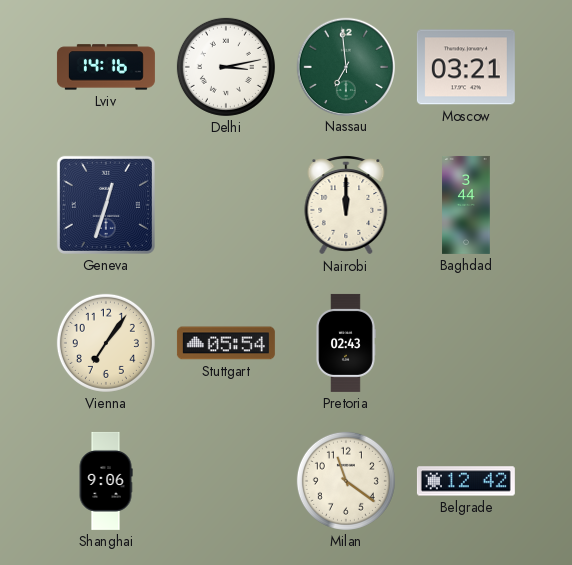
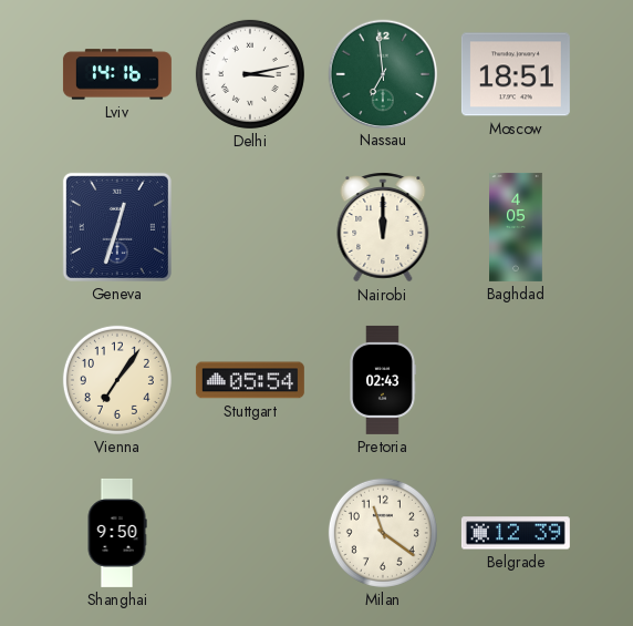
Moscow: 03:21 -> 18:51 (516, 74)
Baghdad: 3:44 -> 4:05 (516, 227)
Shanghai: 9:06 -> 9:50 (117, 533)
Belgrade: 12:42 -> 12:39 (516, 533)
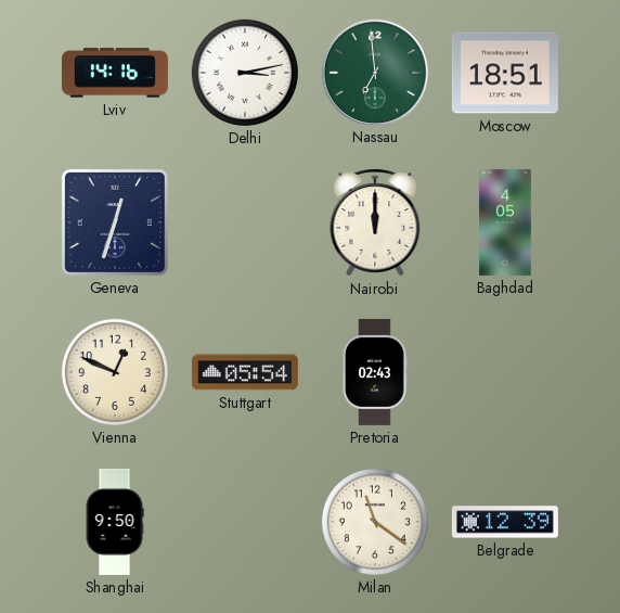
Vienna: 7:06 -> 12:49 (115, 372)
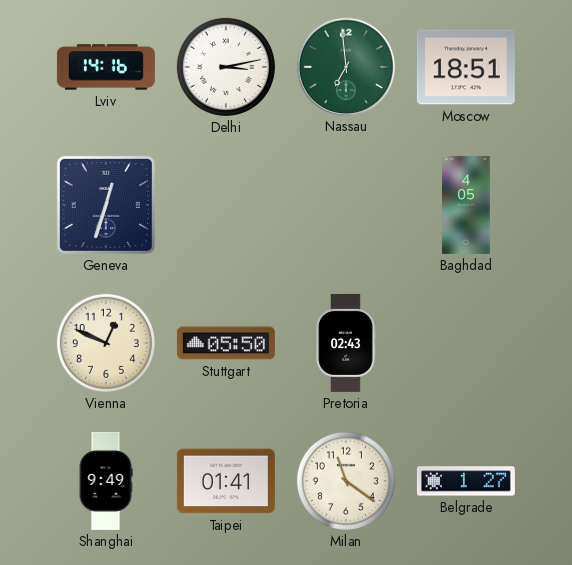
Nairobi: 12:00 -> none (375, 222)
Stuttgart: 05:54 -> 05:50 (226, 343)
Shanghai: 9:50 -> 9:49 (106, 481)
Taipei: none -> 01:41 (226, 481)
Belgrade: 12:39 -> 1:27 (466, 481)
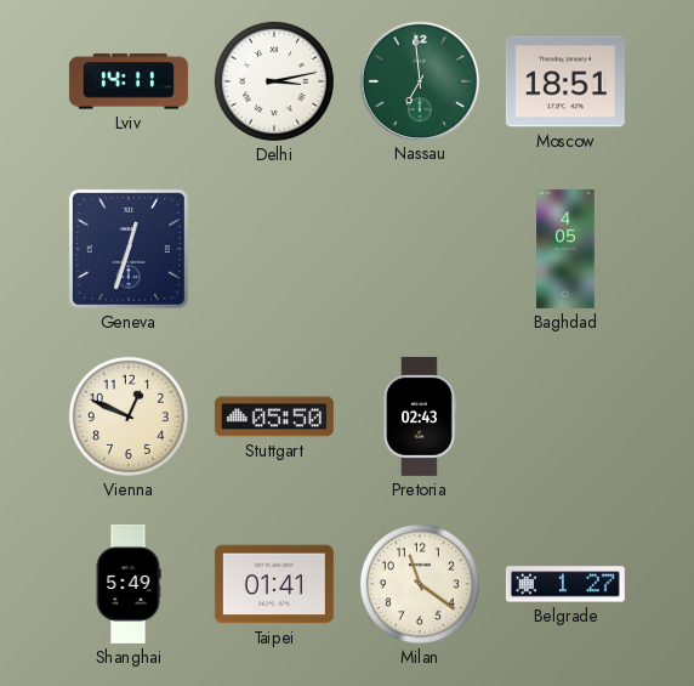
Lviv: 14:16 -> 14:11 (129, 81)
Shanghai: 9:49 -> 5:49 (129, 584)
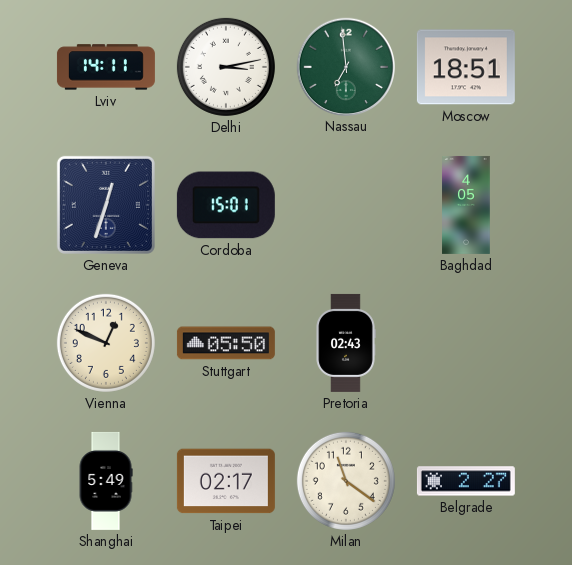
Cordoba: none -> 15:01 (226, 205)
Taipei: 01:41 -> 02:17 (226, 481)
Belgrade: 1:27 -> 2:27 (466, 481)
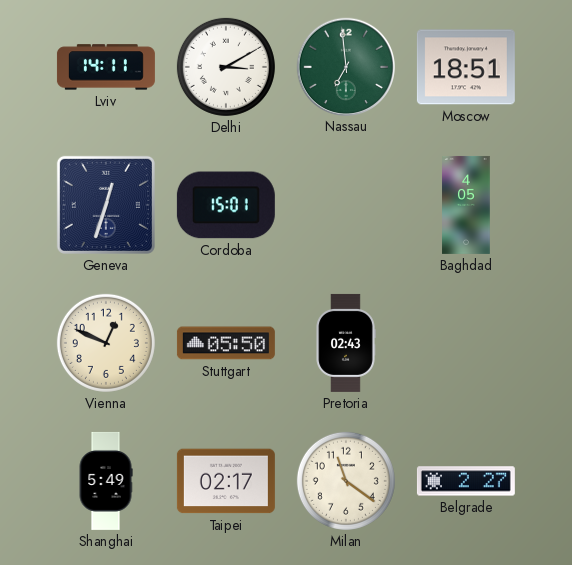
Delhi: 3:13 -> 3:10 (226, 67)
